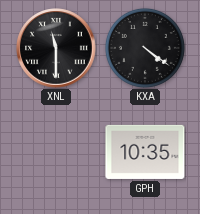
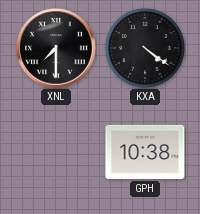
XNL: 11:30 -> 7:30 (56, 48)
GPH: 10:35 -> 10:38 (145, 152)
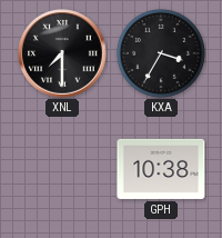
KXA: 4:21 -> 3:35 (161, 53)
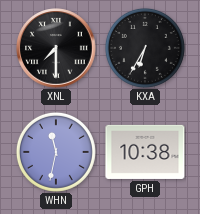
KXA: 3:35 -> 6:35 (145, 48)
WHN: none -> 11:32 (56, 152)
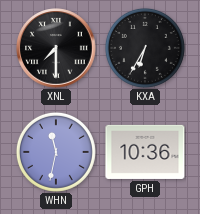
GPH: 10:38 -> 10:36 (145, 152)
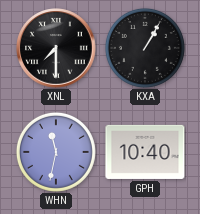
KXA: 6:35 -> 1:05 (145, 48)
GPH: 10:36 -> 10:40 (145, 152)
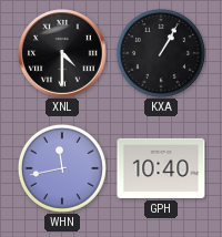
XNL: 7:30 -> 4:30 (62, 53)
WHN: 11:32 -> 11:43 (62, 168)
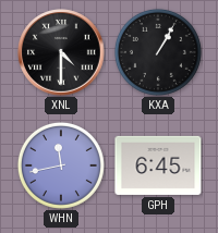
GPH: 10:40 -> 6:45 (158, 165)
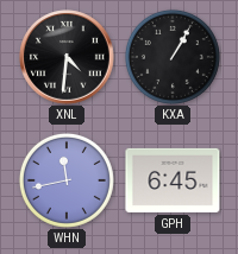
XNL: 4:30 -> 4:31 (67, 57)
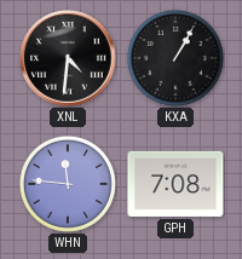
WHN: 11:43 -> 11:46 (68, 184)
GPH: 6:45 -> 7:08 (175, 184)
